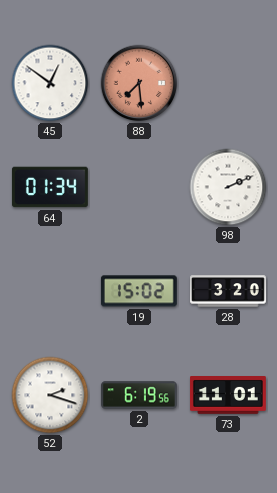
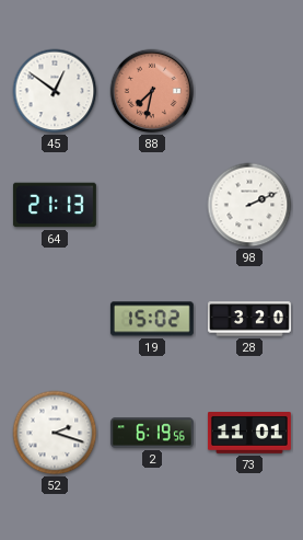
88: 7:29 -> 7:32 (152, 91)
64: 01:34 -> 21:13 (55, 205)
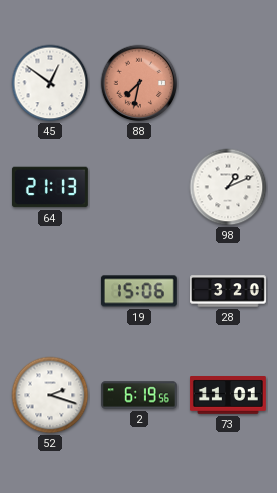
98: 2:11 -> 1:11 (228, 187)
19: 15:02 -> 15:06 (139, 291)
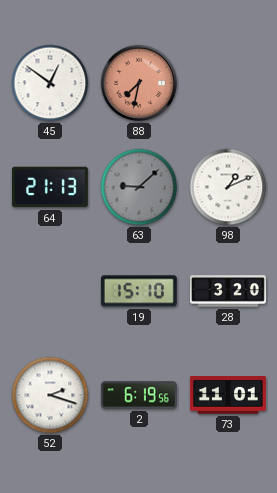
63: none -> 9:08 (139, 187)
19: 15:06 -> 15:10 (139, 291)
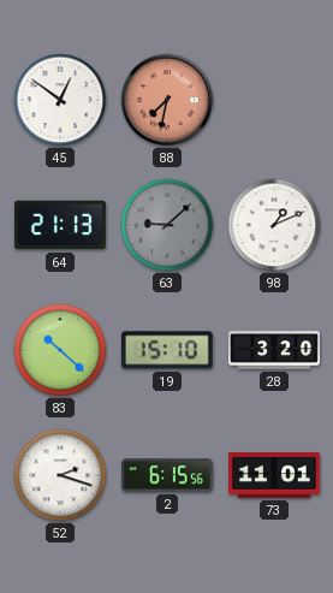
83: none -> 10:22 (60, 350)
2: 6:19 -> 6:15 (167, 475)
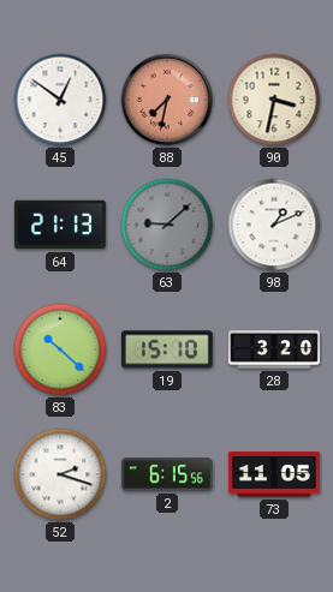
90: none -> 3:32 (274, 100)
73: 11:01 -> 11:05 (275, 476)
